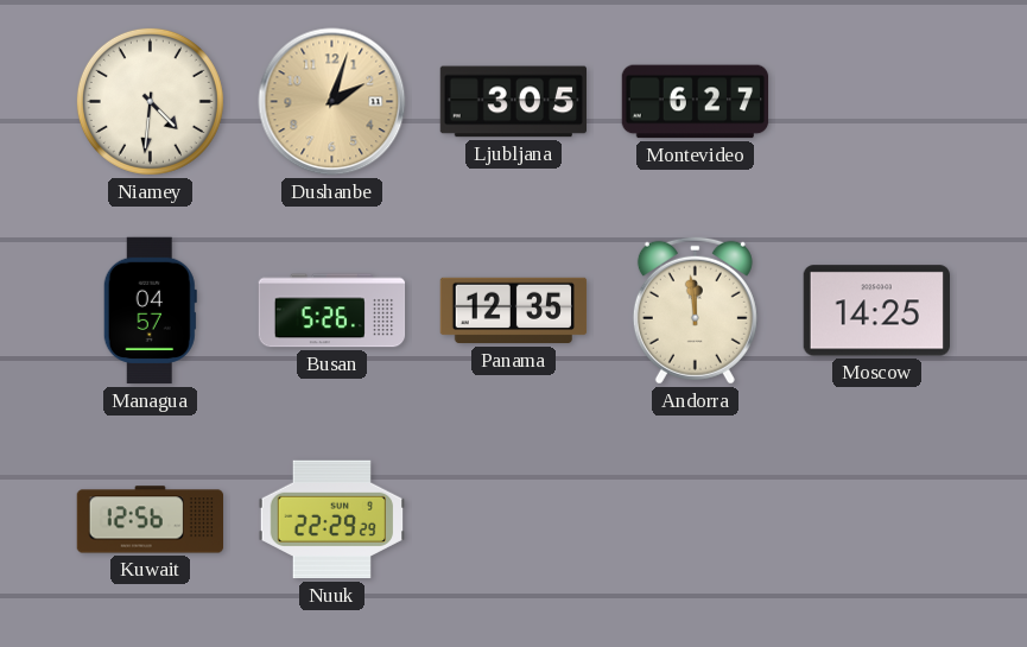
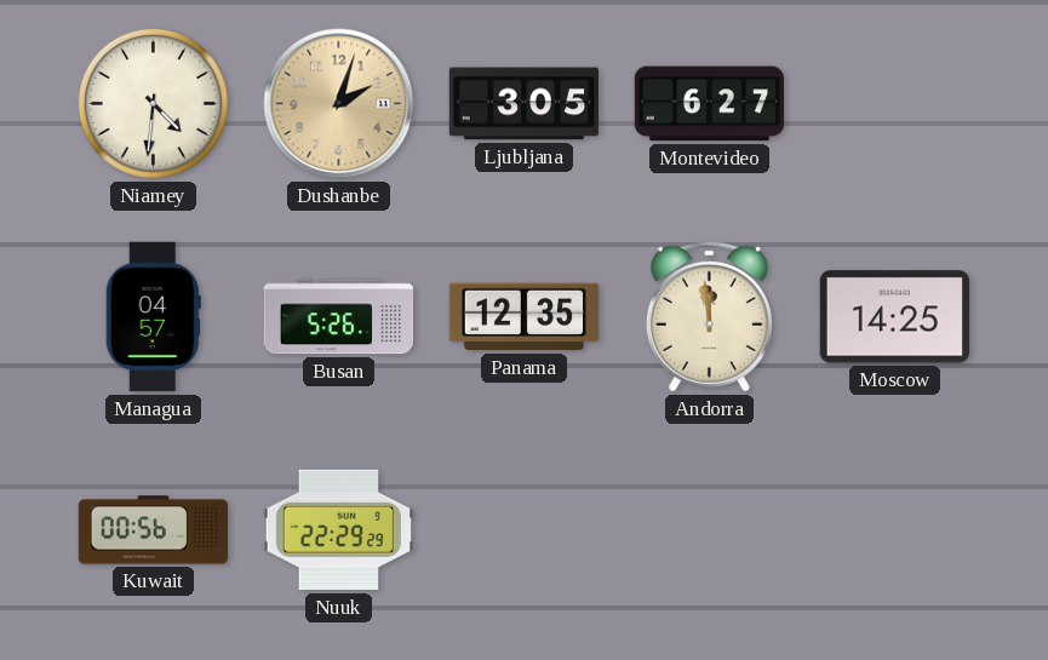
Kuwait: 12:56 -> 00:56 (153, 530)
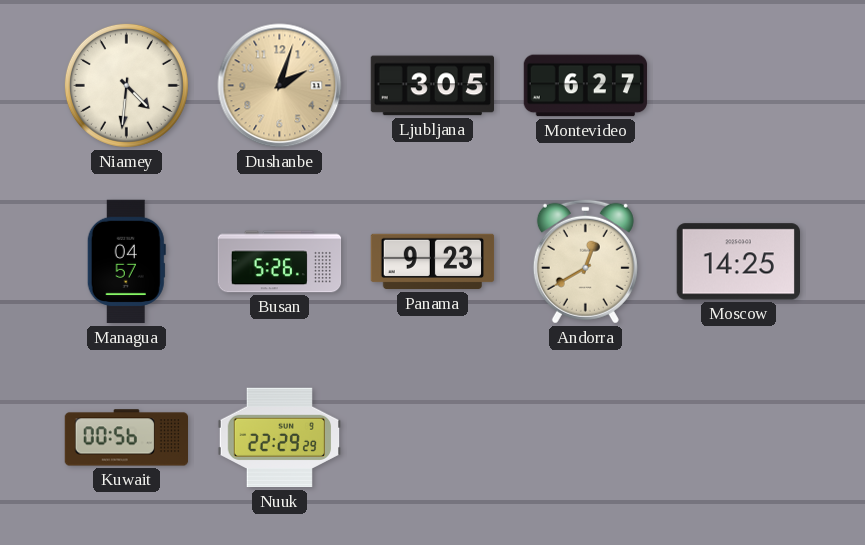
Panama: 12:35 -> 9:23 (433, 262)
Andorra: 11:59 -> 12:40 (585, 261)
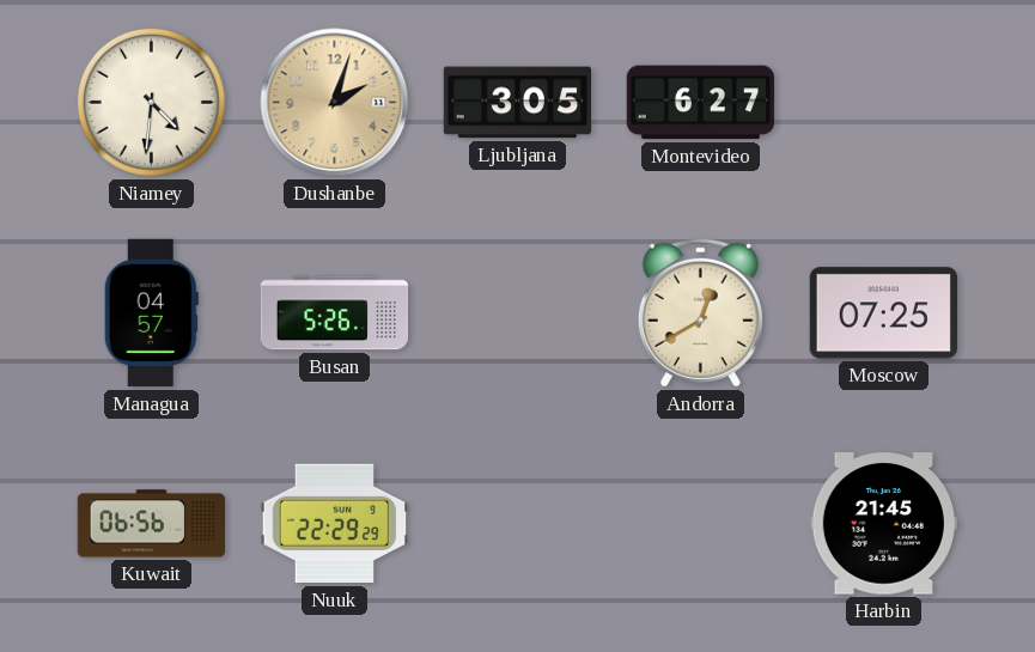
Panama: 9:23 -> none (433, 262)
Moscow: 14:25 -> 07:25 (883, 313)
Kuwait: 00:56 -> 06:56 (151, 524)
Harbin: none -> 21:45 (883, 524)
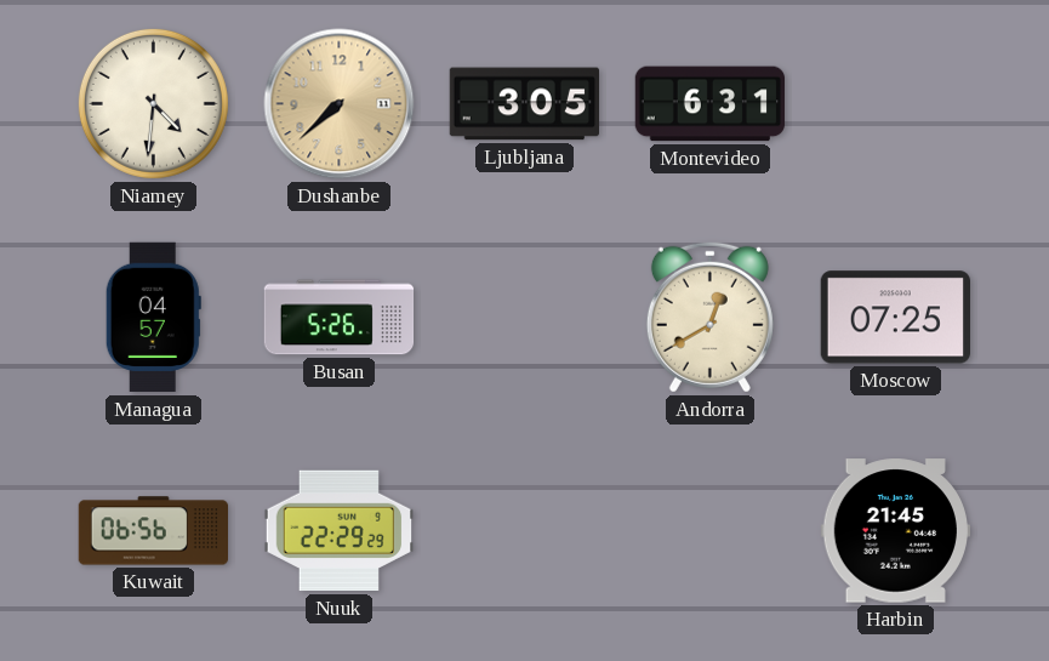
Dushanbe: 2:03 -> 7:38 (340, 104)
Montevideo: 6:27 -> 6:31 (711, 104)
